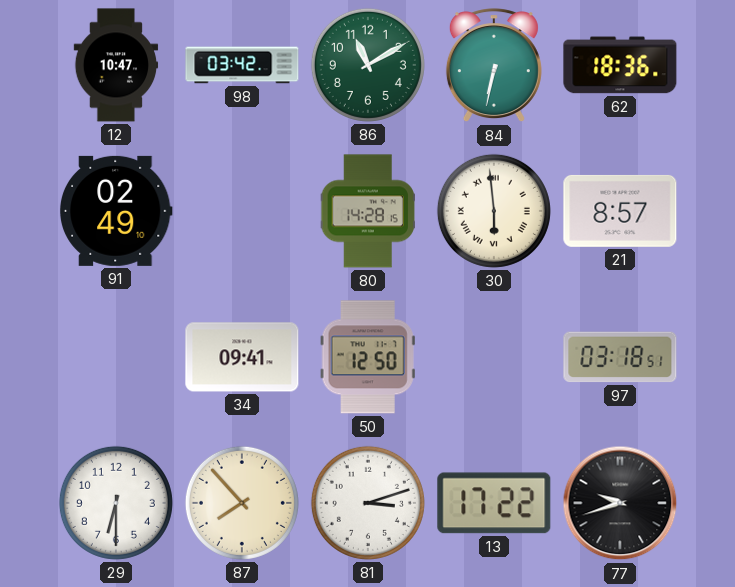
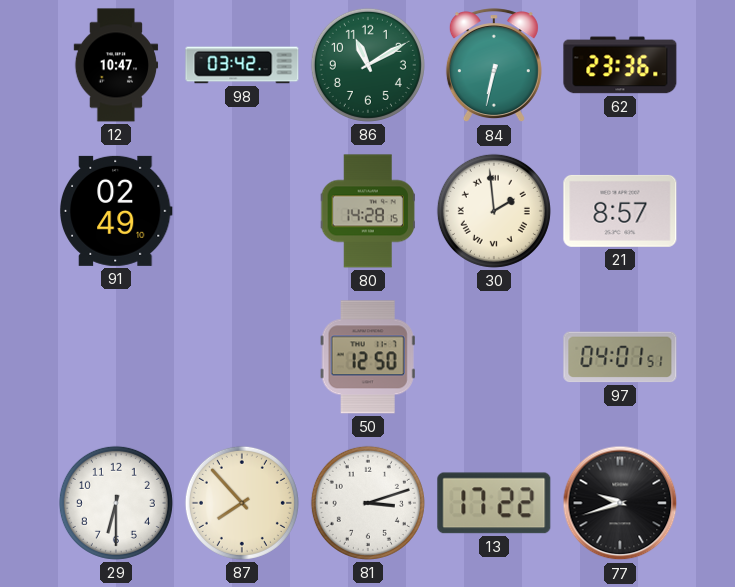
62: 18:36 -> 23:36 (620, 65)
30: 5:59 -> 1:59 (494, 211)
34: 09:41 -> none (242, 357)
97: 03:18 -> 04:01 (620, 357)
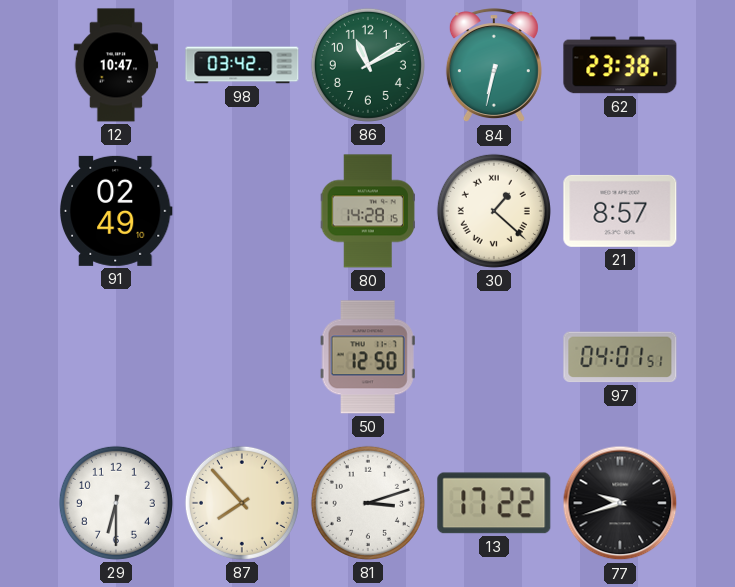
62: 23:36 -> 23:38 (620, 65)
30: 1:59 -> 1:22 (494, 211)
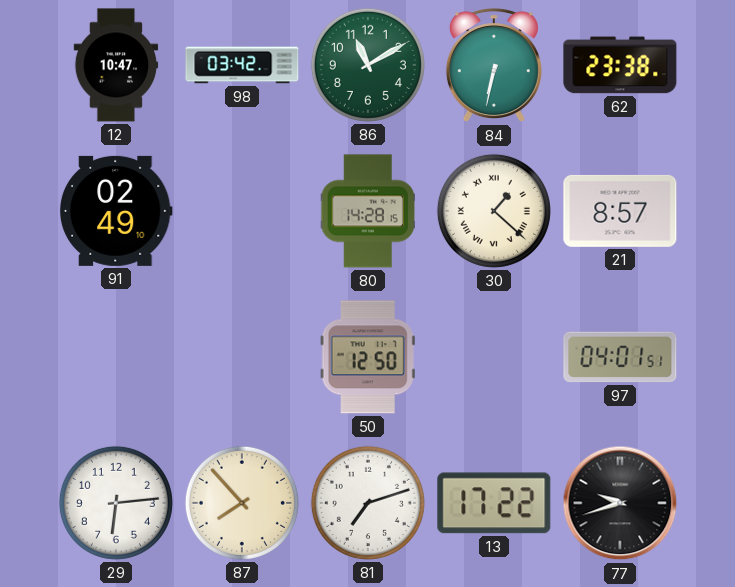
29: 6:30 -> 6:14 (116, 503)
81: 3:12 -> 7:12 (368, 503)
